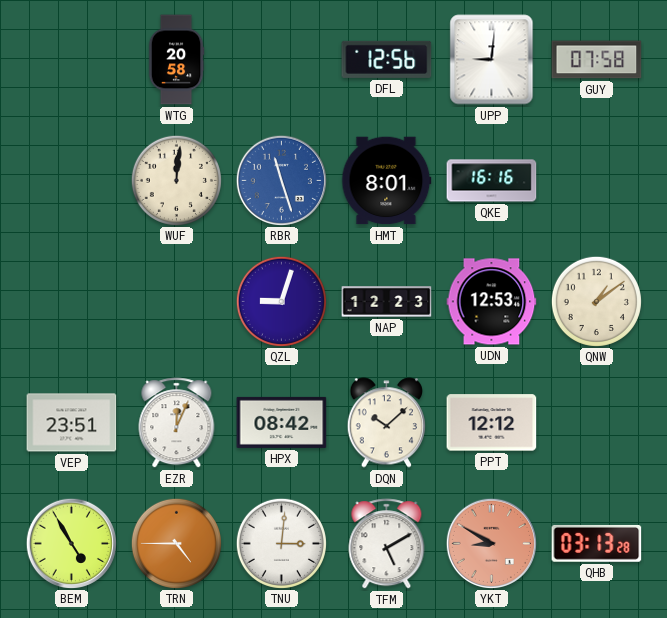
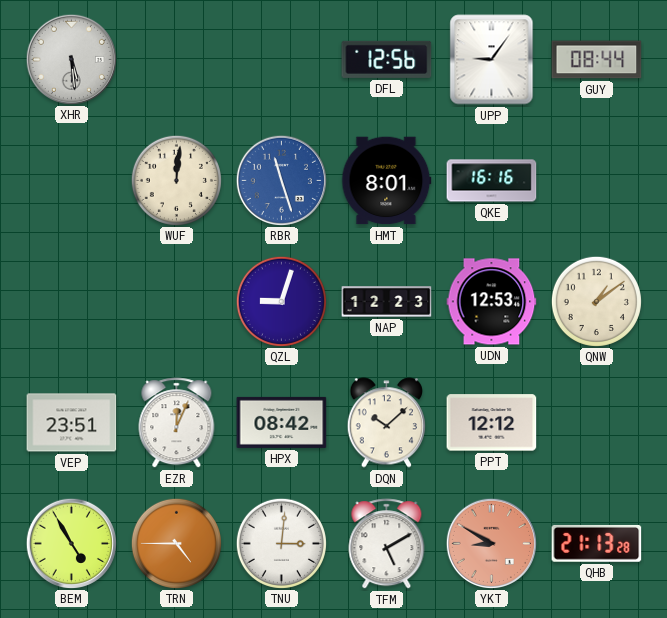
XHR: none -> 5:29 (71, 59)
WTG: 20:58 -> none (176, 60)
UPP: 9:01 -> 9:06 (492, 60)
GUY: 07:58 -> 08:44 (597, 60)
QHB: 03:13 -> 21:13 (597, 543)
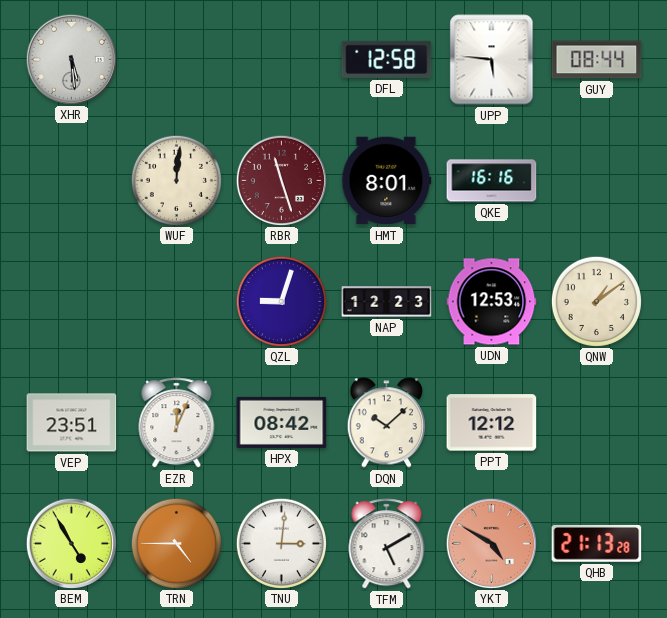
DFL: 12:56 -> 12:58 (387, 59)
UPP: 9:06 -> 5:46 (492, 60)
RBR dial: blue -> burgundy (281, 180)
YKT: 8:50 -> 4:50 (491, 543)
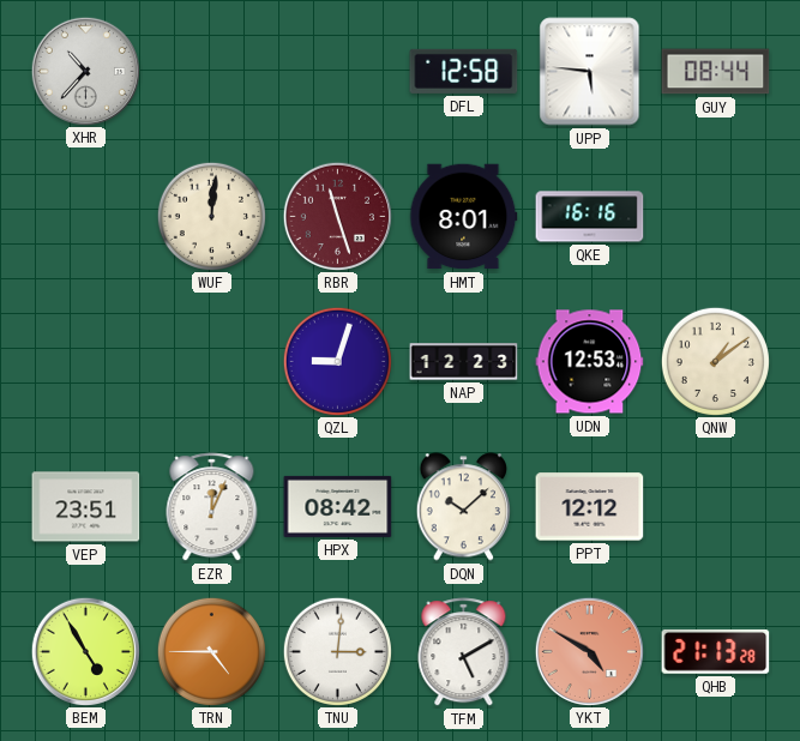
XHR: 5:29 -> 10:37 (85, 71)
